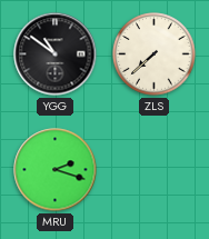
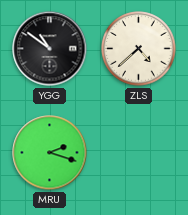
ZLS: 7:38 -> 4:38 (139, 49)
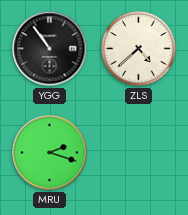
YGG: 10:51 -> 10:54 (50, 49)
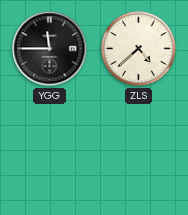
YGG: 10:54 -> 11:45 (50, 49)
MRU: 2:18 -> none (50, 153)
